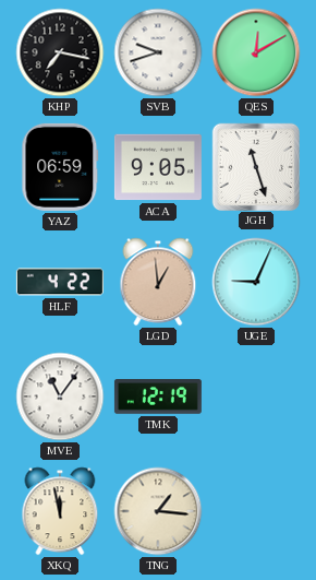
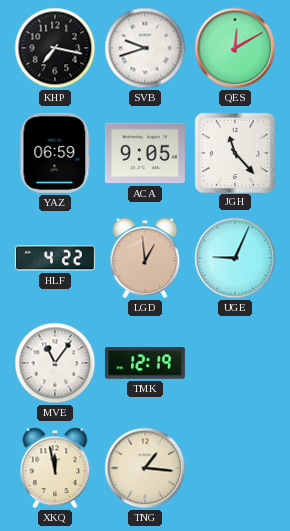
JGH: 11:27 -> 11:23 (234, 152)
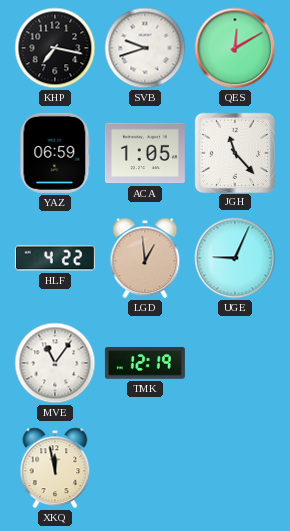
ACA: 9:05 -> 1:05 (145, 153)
TNG: 1:16 -> none (145, 468)
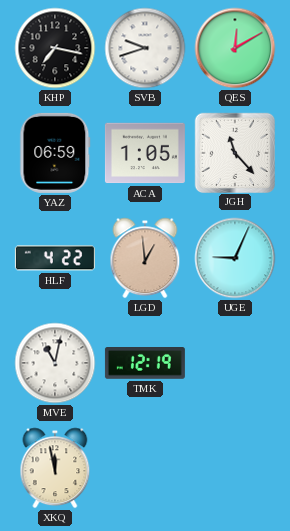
MVE: 11:06 -> 11:02 (55, 363)
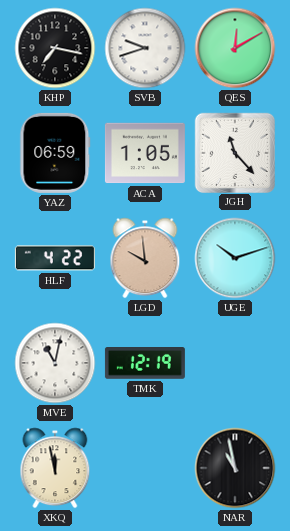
LGD: 12:59 -> 9:59 (145, 258)
UGE: 9:04 -> 10:12 (235, 258)
NAR: none -> 10:58 (235, 468)
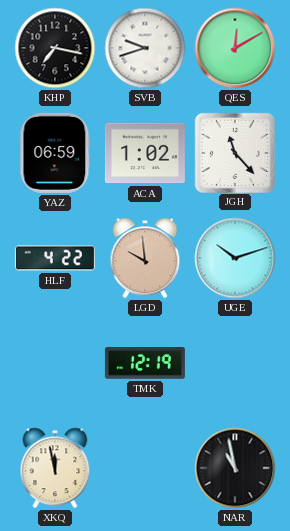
ACA: 1:05 -> 1:02 (145, 153)
MVE: 11:02 -> none (55, 363)
